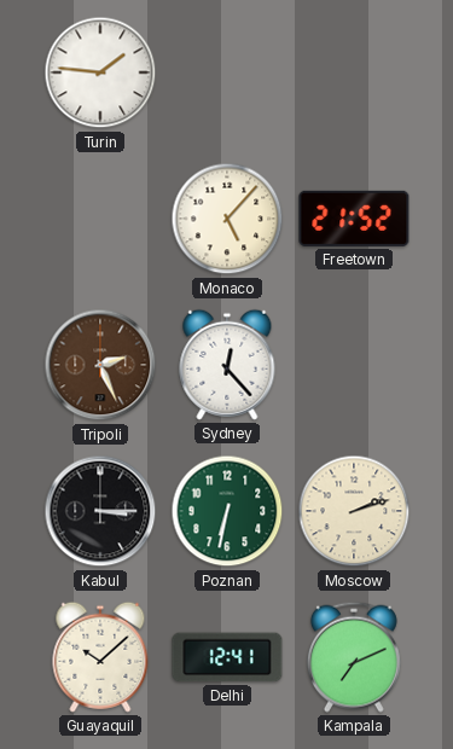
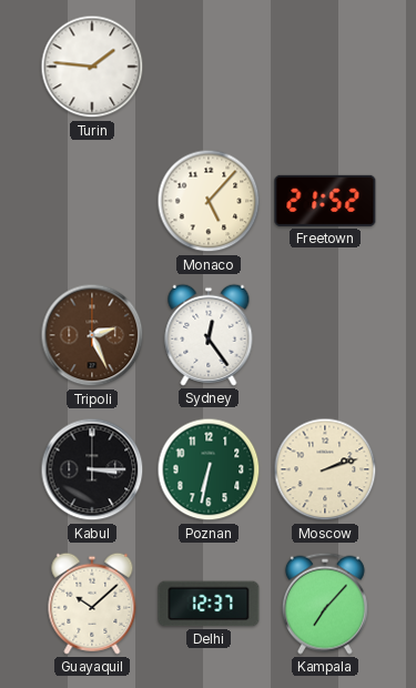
Sydney: 12:23 -> 12:24 (209, 335)
Delhi: 12:41 -> 12:37 (209, 604)
Kampala: 7:11 -> 7:07 (325, 604)
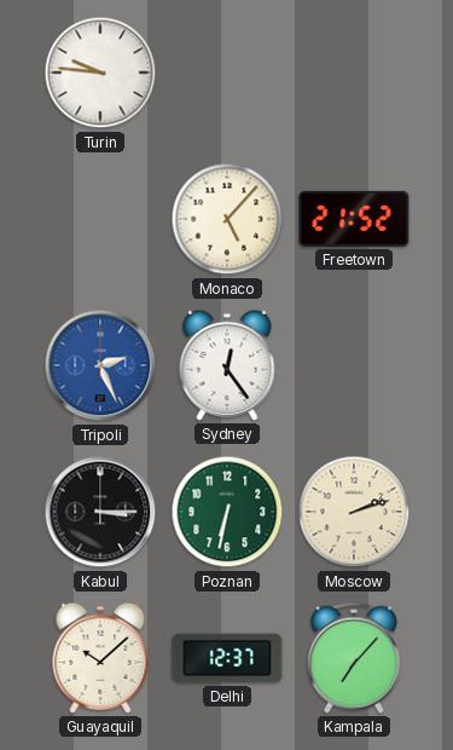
Turin: 1:46 -> 9:46 (100, 73)
Tripoli dial: brown -> blue (100, 365)
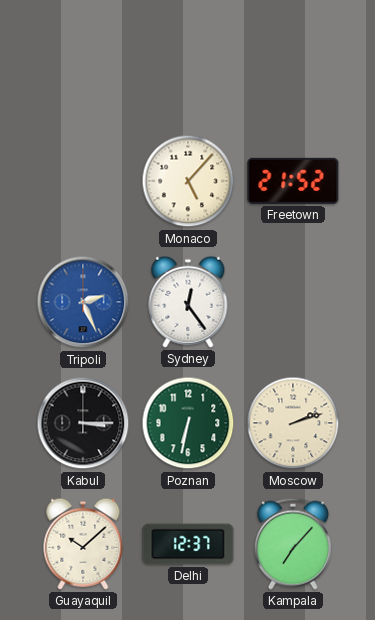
Turin: 9:46 -> none (100, 73)
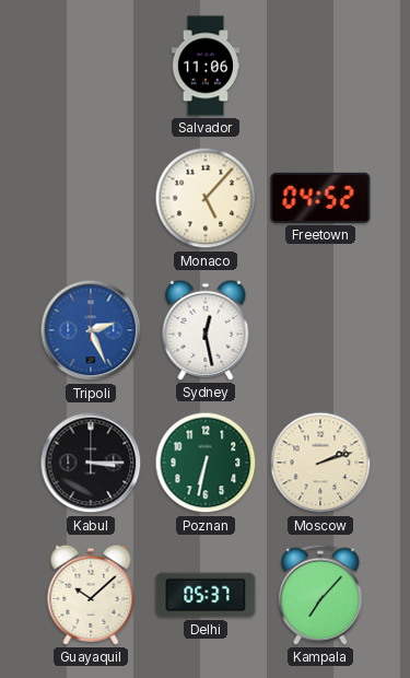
Salvador: none -> 11:06 (206, 66)
Freetown: 21:52 -> 04:52 (320, 198)
Sydney: 12:24 -> 12:28 (206, 330)
Delhi: 12:37 -> 05:37 (206, 595)
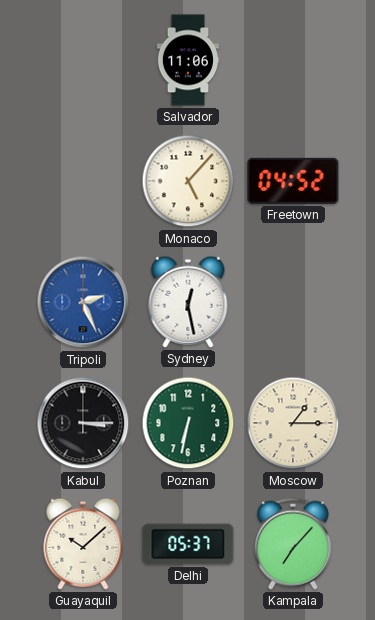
Moscow: 2:12 -> 1:15 (293, 423)
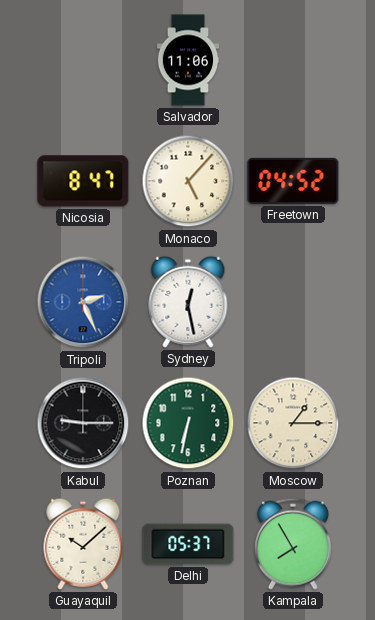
Nicosia: none -> 8:47 (83, 181)
Kabul: 3:15 -> 9:15 (83, 423)
Kampala: 7:07 -> 7:55 (293, 544)
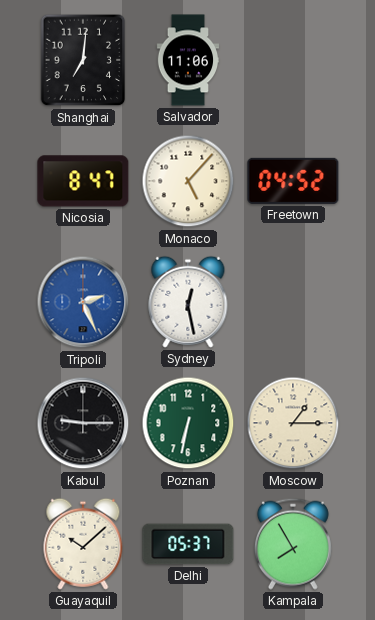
Shanghai: none -> 7:01 (83, 60)
